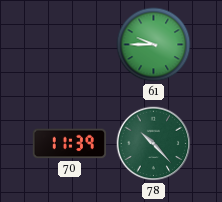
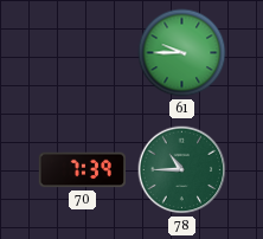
70: 11:39 -> 7:39 (82, 170)
78: 10:23 -> 10:45 (182, 170)
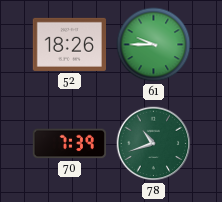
52: none -> 18:26 (69, 44)
78: 10:45 -> 10:42 (154, 144)
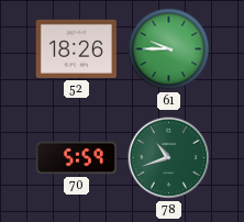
70: 7:39 -> 5:59 (76, 158)
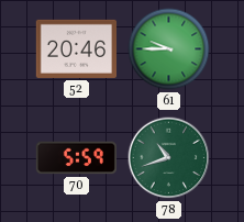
52: 18:26 -> 20:46 (76, 48)
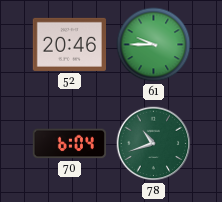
70: 5:59 -> 6:04 (69, 144)
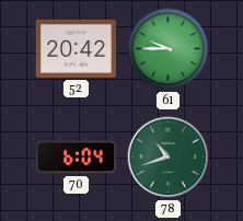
52: 20:46 -> 20:42 (76, 48)
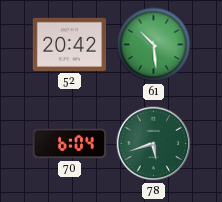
61: 9:45 -> 10:29 (154, 45)
78: 10:42 -> 5:42 (154, 144)
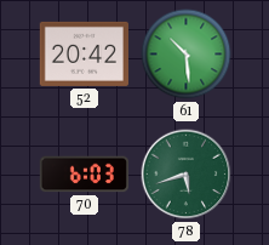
70: 6:04 -> 6:03 (84, 175)
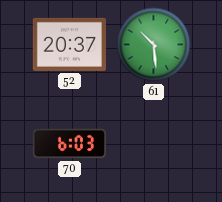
52: 20:42 -> 20:37 (69, 44)
78: 5:42 -> none (187, 175)
